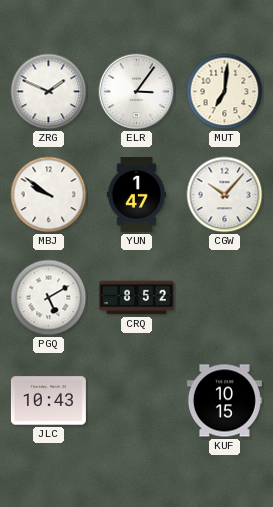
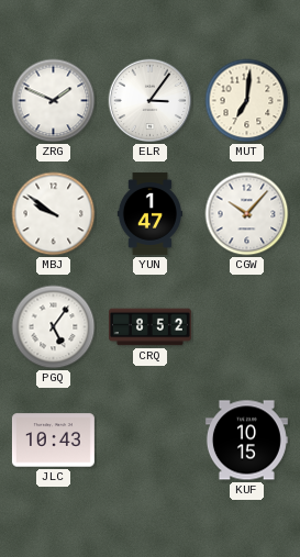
PGQ: 5:10 -> 5:06 (54, 327)
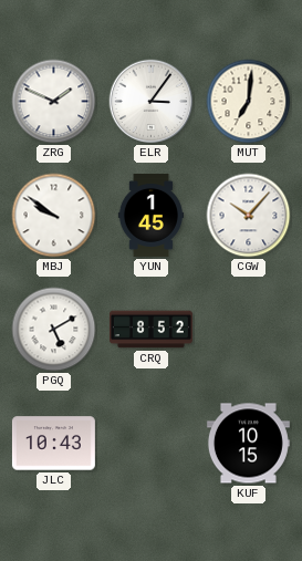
YUN: 1:47 -> 1:45 (150, 215)
PGQ: 5:06 -> 5:10 (54, 330)
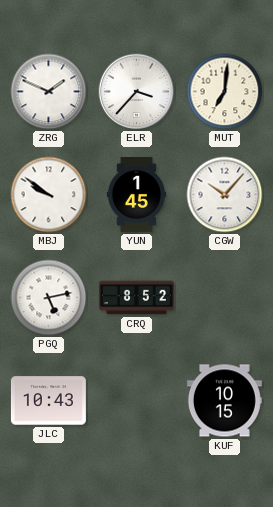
ELR: 3:06 -> 3:37 (137, 92)
PGQ: 5:10 -> 5:13 (49, 298)
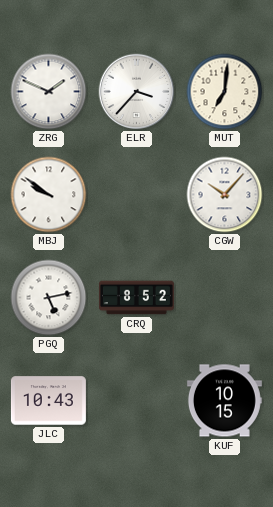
YUN: 1:45 -> none (136, 194)
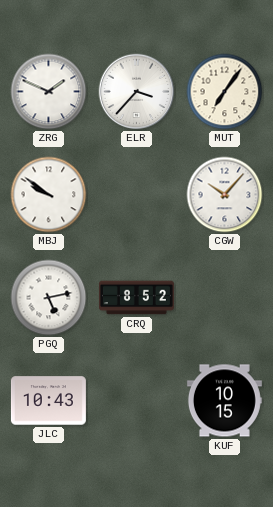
MUT: 7:01 -> 7:06 (225, 92)
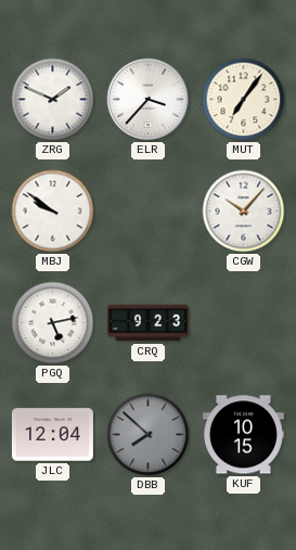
CRQ: 8:52 -> 9:23 (147, 323)
JLC: 10:43 -> 12:04 (52, 435)
DBB: none -> 7:52 (149, 435)
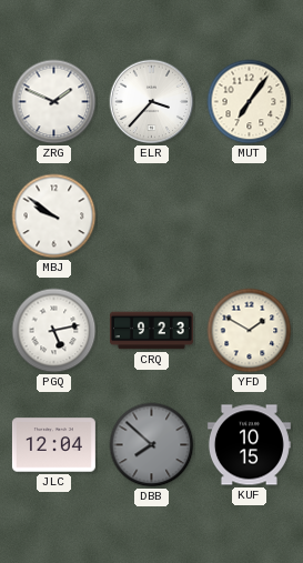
CGW: 10:07 -> none (244, 212)
YFD: none -> 1:50 (250, 331)
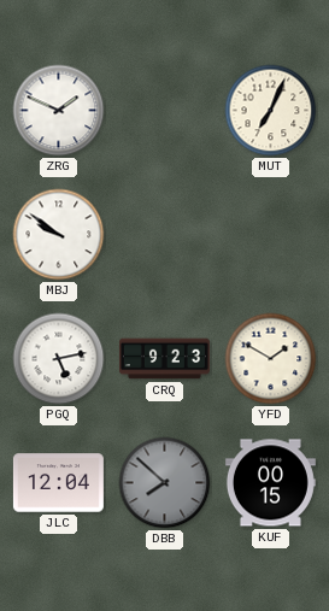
ELR: 3:37 -> none (152, 102)
MUT: 7:06 -> 7:04 (271, 111)
KUF: 10:15 -> 00:15 (270, 483)
